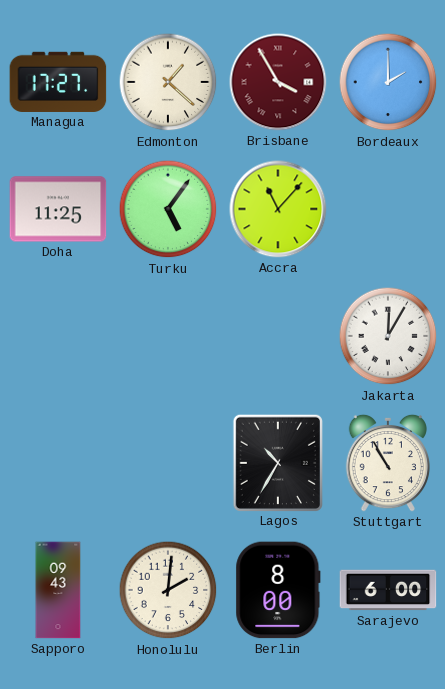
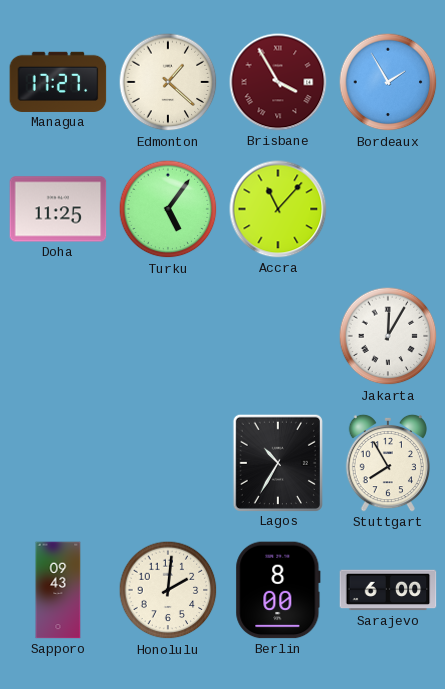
Bordeaux: 2:00 -> 1:55 (388, 82)
Stuttgart: 10:55 -> 7:55 (387, 463)
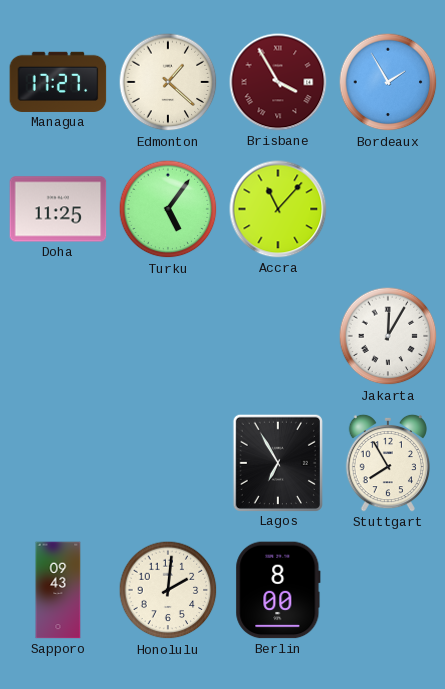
Lagos: 10:35 -> 6:55 (278, 462)
Sarajevo: 6:00 -> none (388, 590)
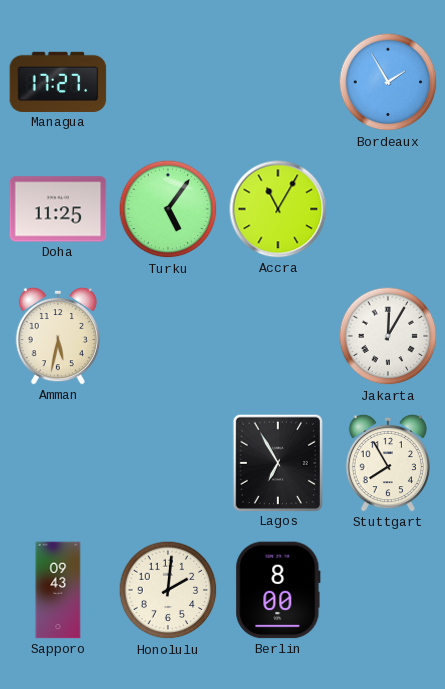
Edmonton: 1:22 -> none (168, 82)
Brisbane: 3:55 -> none (278, 82)
Accra: 11:07 -> 11:05 (278, 209)
Amman: none -> 5:32 (57, 336)
